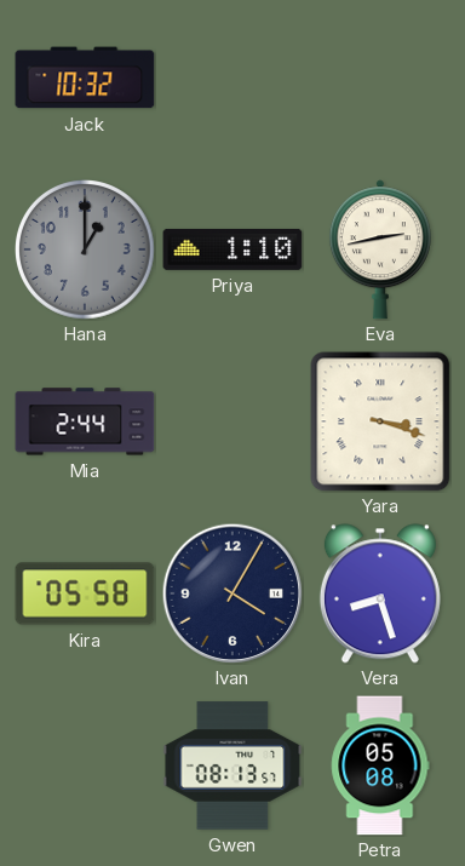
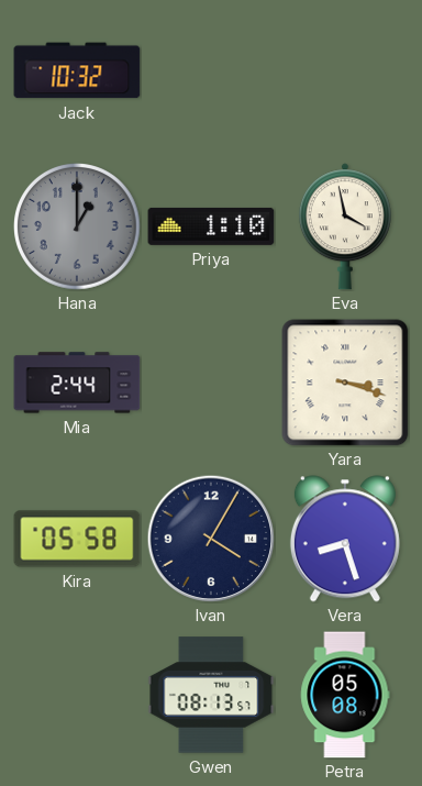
Eva: 2:43 -> 3:58 (345, 226)
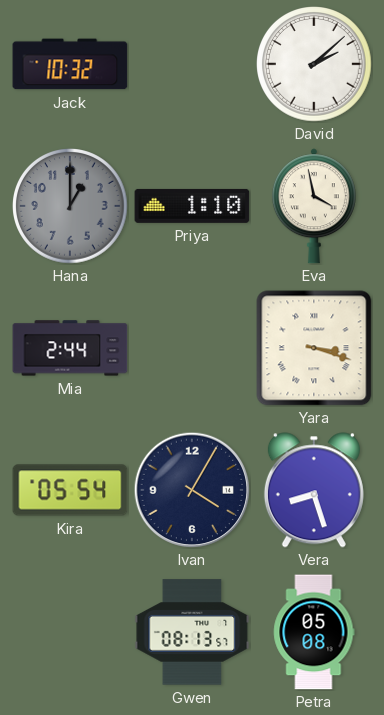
David: none -> 2:08 (315, 65)
Kira: 05:58 -> 05:54 (70, 490)
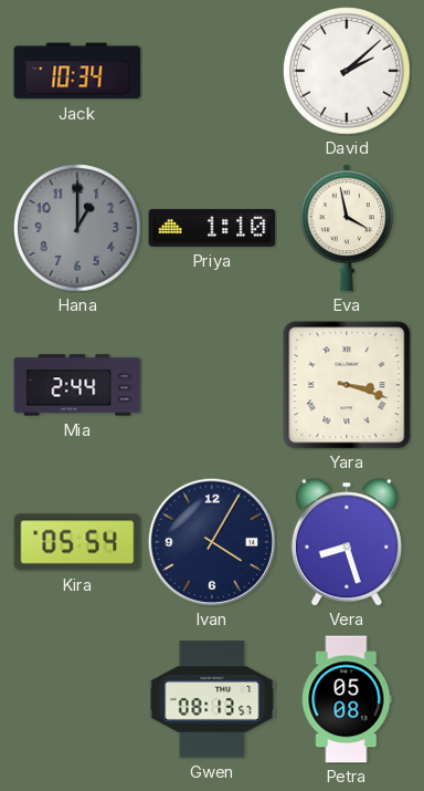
Jack: 10:32 -> 10:34 (77, 71)
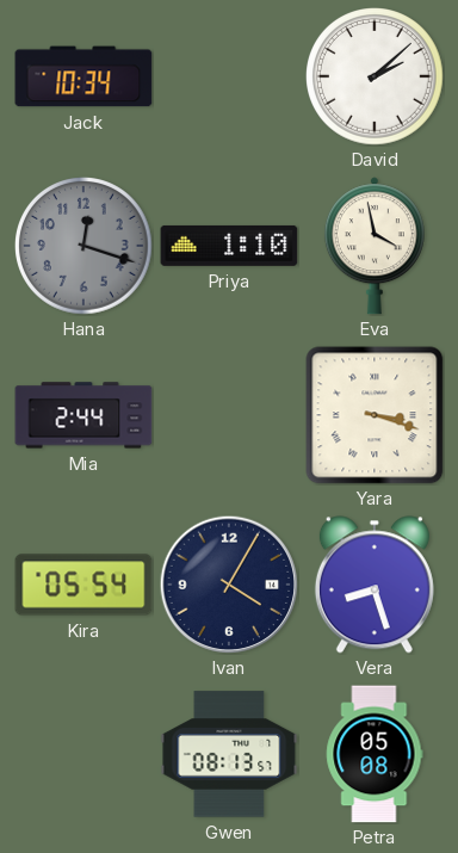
Hana: 1:00 -> 12:18 (85, 247)
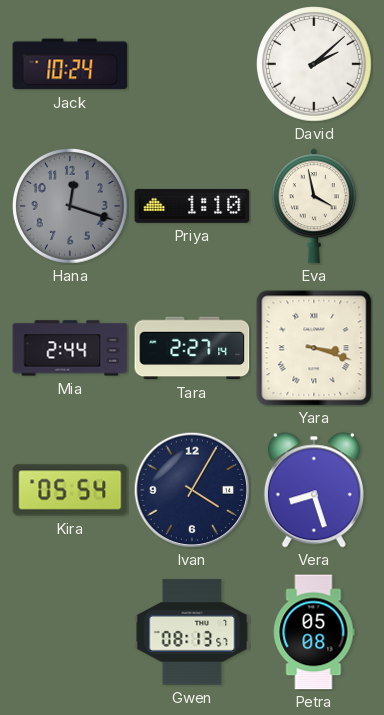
Jack: 10:34 -> 10:24 (70, 64)
Tara: none -> 2:27 (192, 348)
